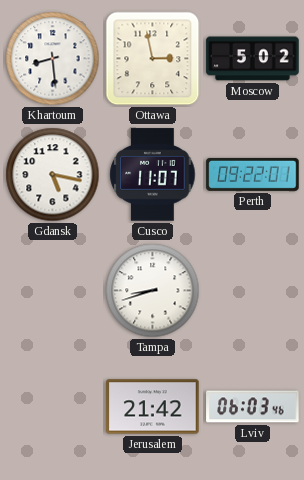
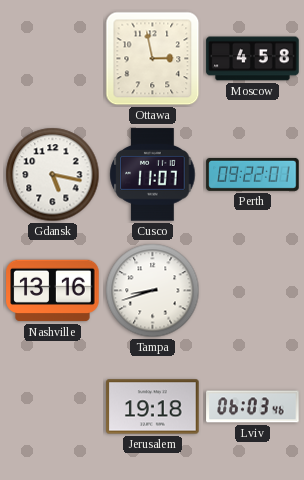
Khartoum: 8:29 -> none (53, 59)
Moscow: 5:02 -> 4:58 (253, 59)
Nashville: none -> 13:16 (53, 291)
Jerusalem: 21:42 -> 19:18 (153, 407)
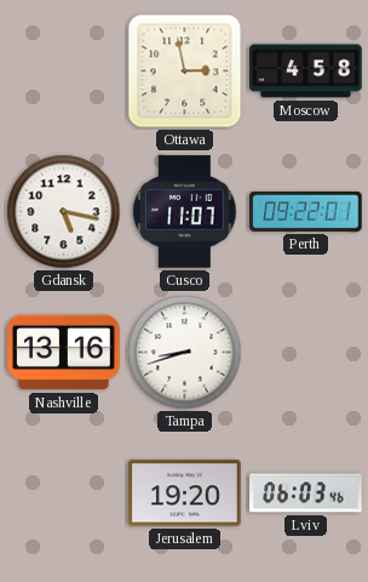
Jerusalem: 19:18 -> 19:20 (185, 493)
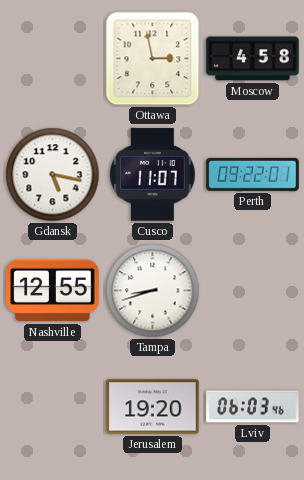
Nashville: 13:16 -> 12:55 (53, 291)
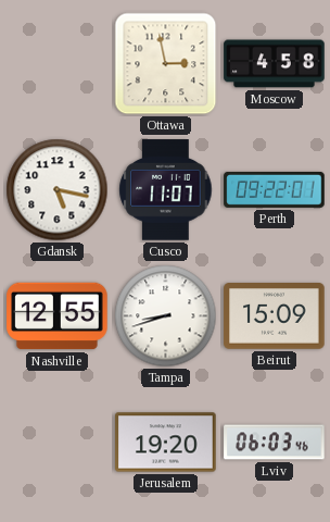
Beirut: none -> 15:09 (275, 316)
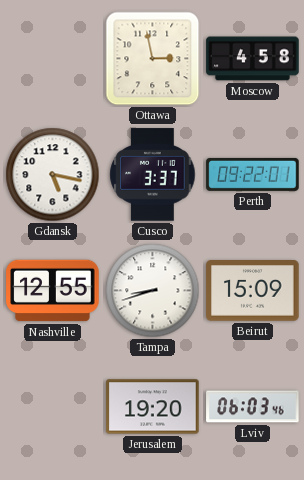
Cusco: 11:07 -> 3:37 (153, 175)
